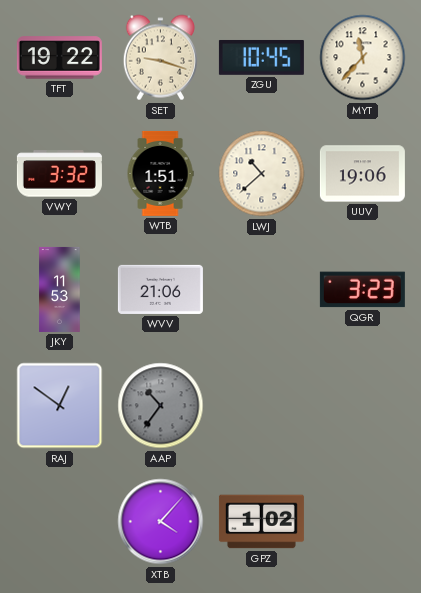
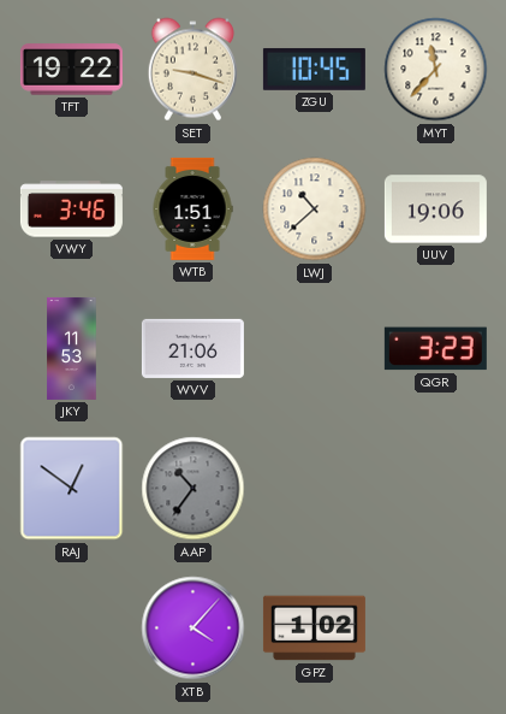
VWY: 3:32 -> 3:46 (71, 210)
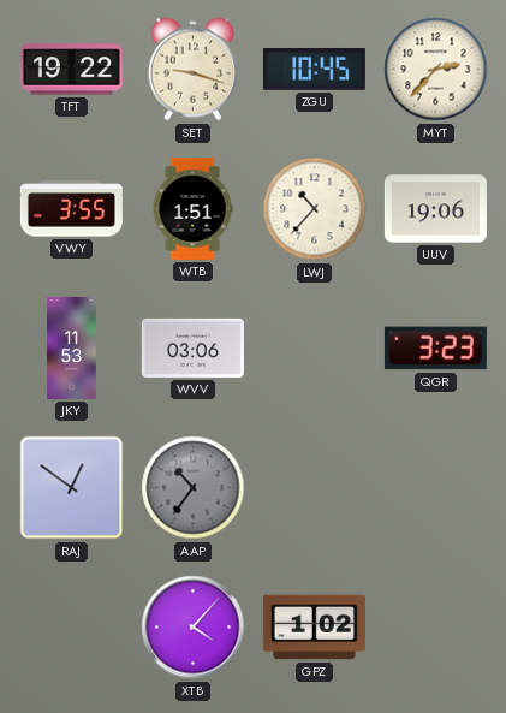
MYT: 11:37 -> 2:37 (436, 70)
VWY: 3:46 -> 3:55 (71, 209)
LWJ: 10:38 -> 10:37 (315, 209)
WVV: 21:06 -> 03:06 (192, 347)
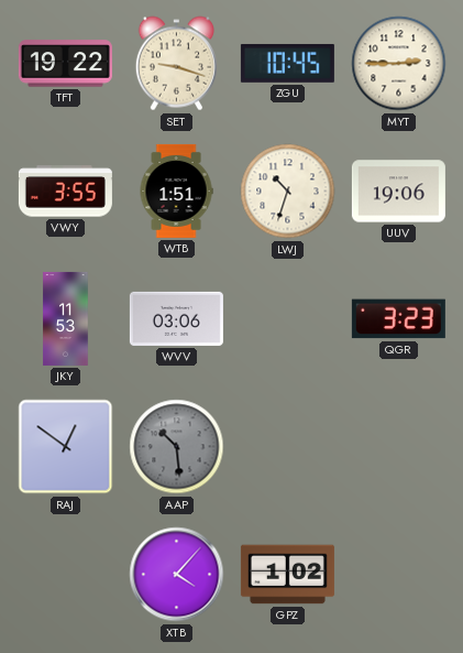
MYT: 2:37 -> 2:45 (399, 64)
LWJ: 10:37 -> 10:33 (288, 192)
AAP: 10:36 -> 10:29 (177, 447)
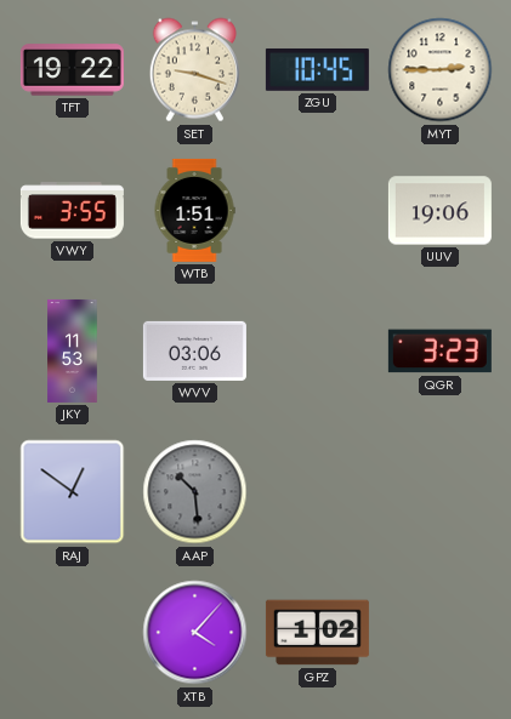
LWJ: 10:33 -> none (288, 192)
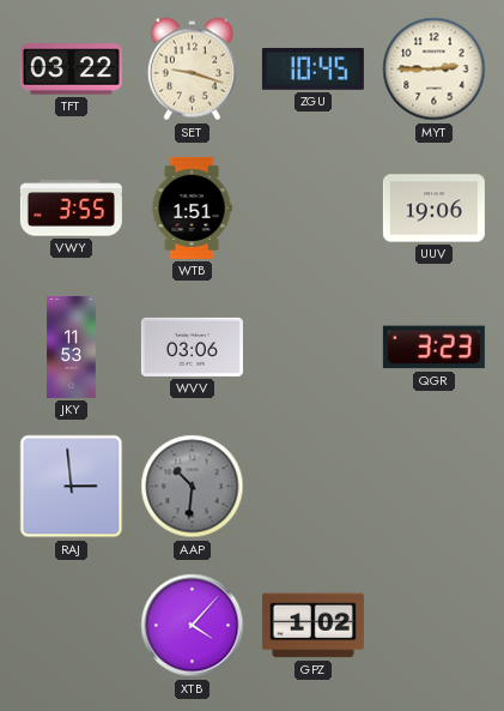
TFT: 19:22 -> 03:22 (71, 70)
RAJ: 12:51 -> 2:59 (72, 487)
AAP: 10:29 -> 10:31 (193, 487)
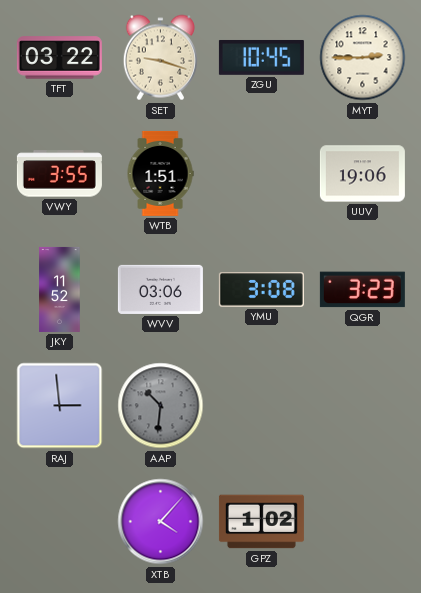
JKY: 11:53 -> 11:52 (60, 289)
YMU: none -> 3:08 (261, 290)
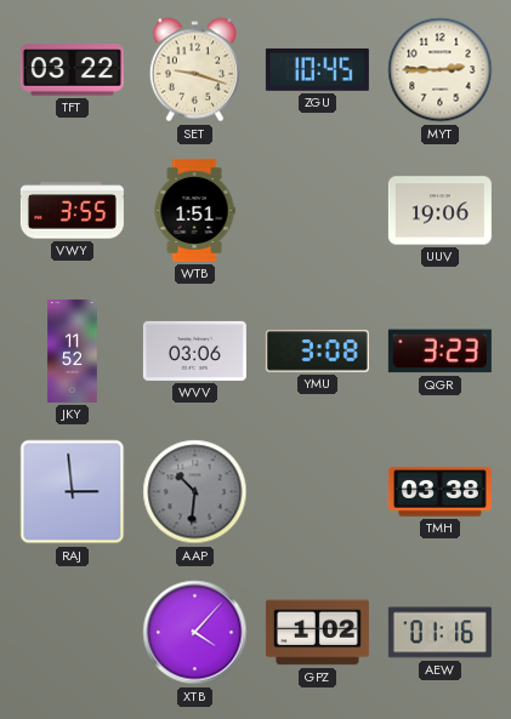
TMH: none -> 03:38 (439, 492)
AEW: none -> 01:16 (439, 633)
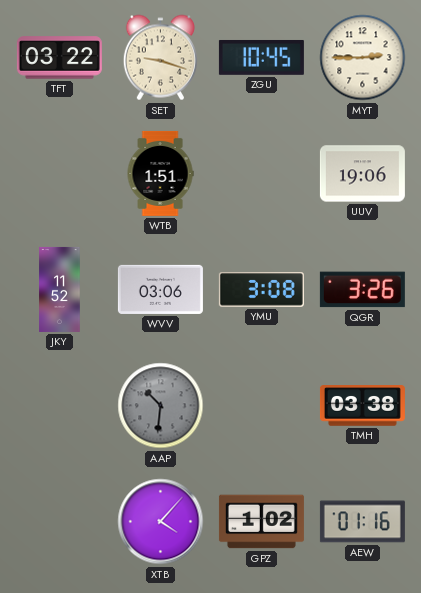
VWY: 3:55 -> none (72, 211)
QGR: 3:23 -> 3:26 (362, 290)
RAJ: 2:59 -> none (73, 492)
